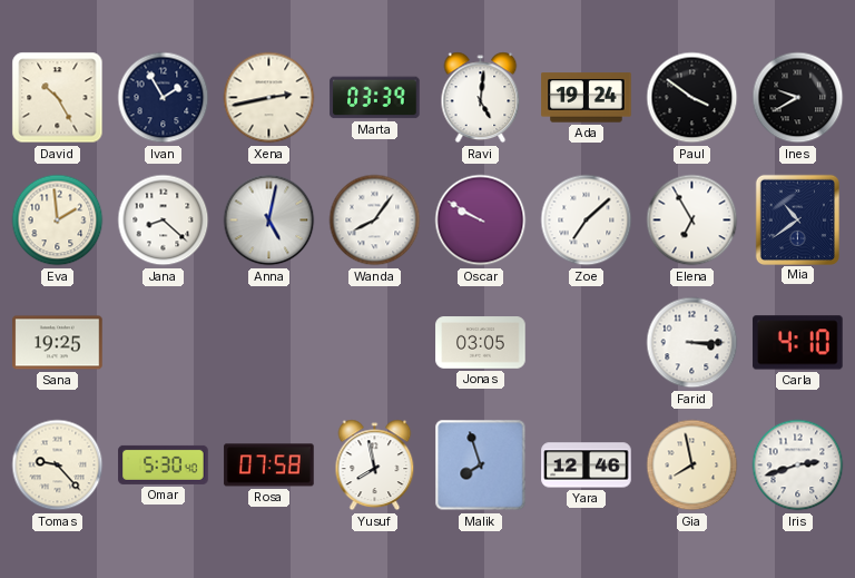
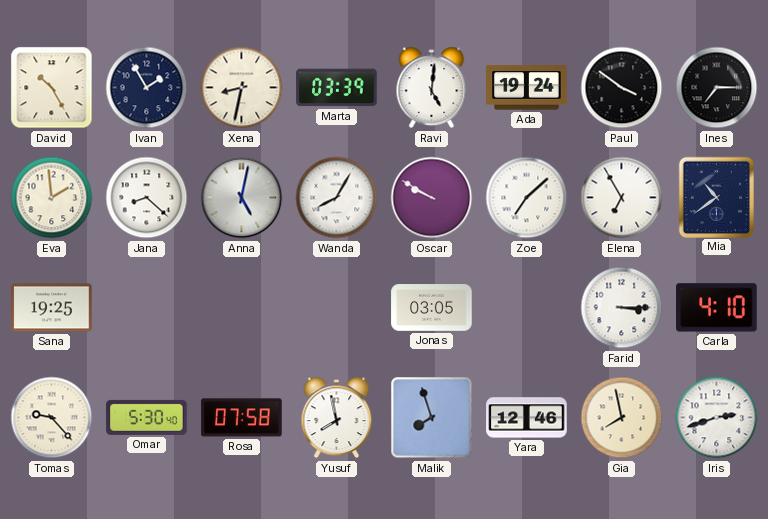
Xena: 2:43 -> 8:32 (242, 88)
Ines: 9:40 -> 7:15 (717, 88)
Wanda: 8:06 -> 8:05 (337, 198)
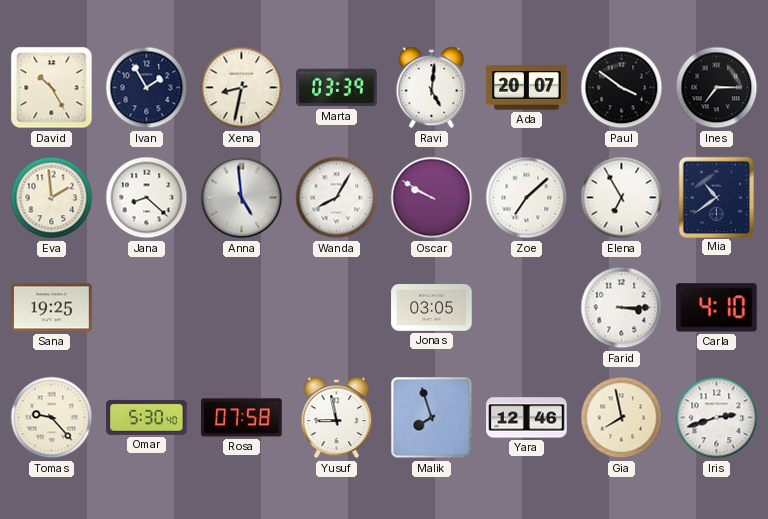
Ada: 19:24 -> 20:07 (527, 88)
Anna: 5:02 -> 4:59 (242, 198)
Yusuf: 7:58 -> 8:58 (337, 418)
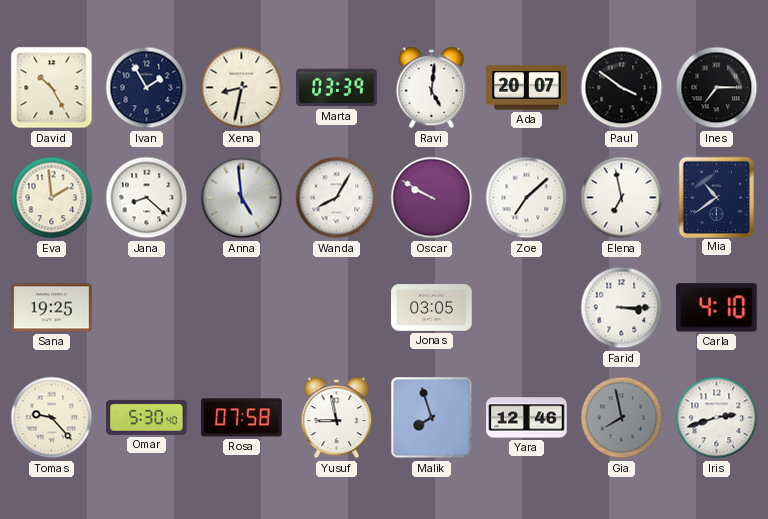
Elena: 6:55 -> 6:58 (622, 198)
Gia dial: cream -> grey (622, 418)
